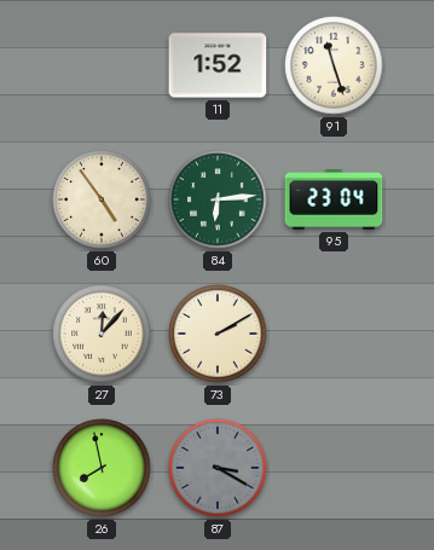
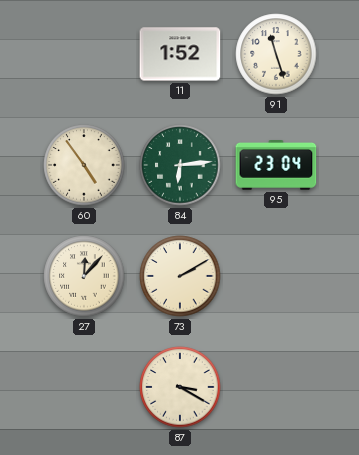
26: 7:58 -> none (102, 468)
87 dial: grey -> cream (180, 387)
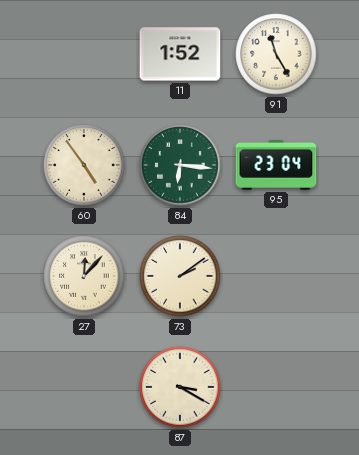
91: 11:27 -> 11:25 (276, 54)
84: 6:14 -> 6:16 (180, 165)
73: 2:10 -> 2:09 (180, 276)
